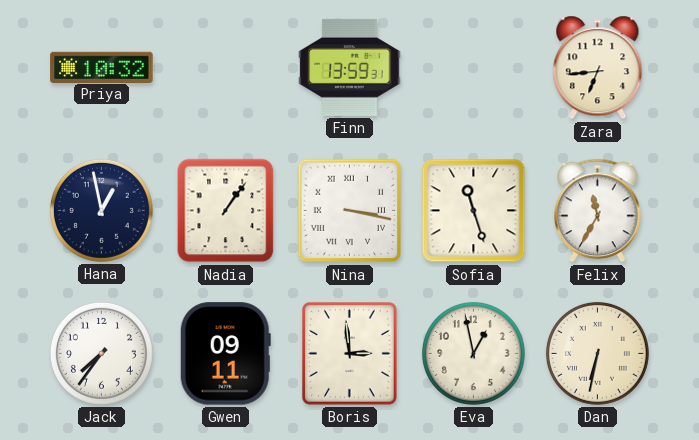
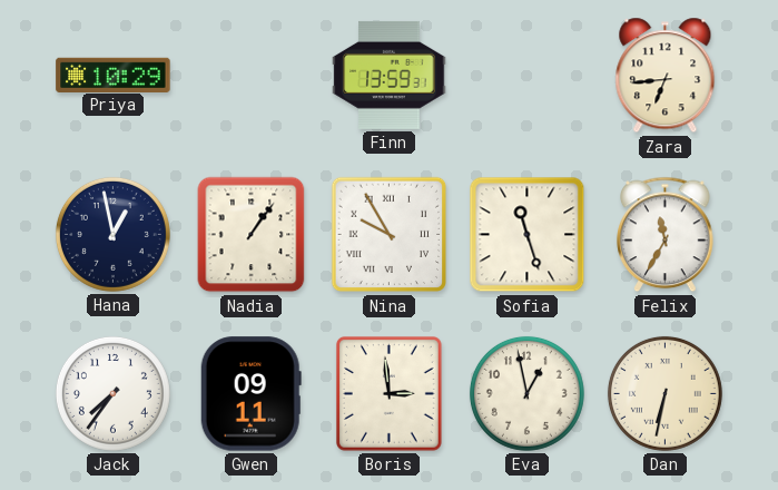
Priya: 10:32 -> 10:29 (114, 75)
Nina: 3:17 -> 9:55 (390, 235)
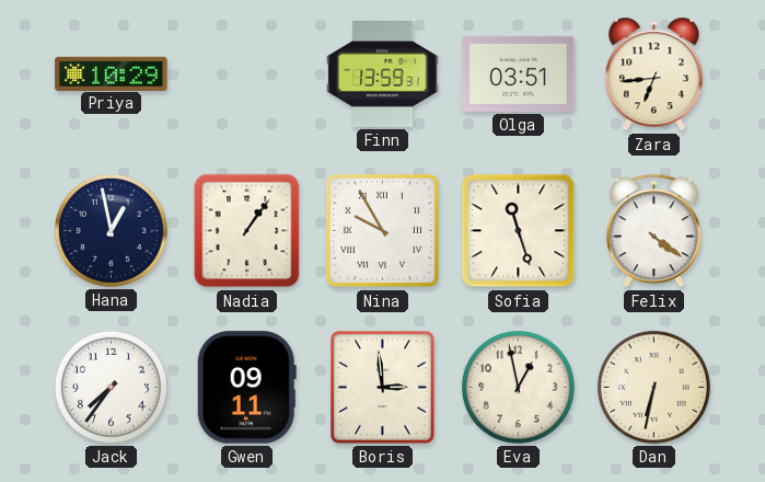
Olga: none -> 03:51 (519, 73)
Felix: 11:35 -> 4:21 (654, 231)
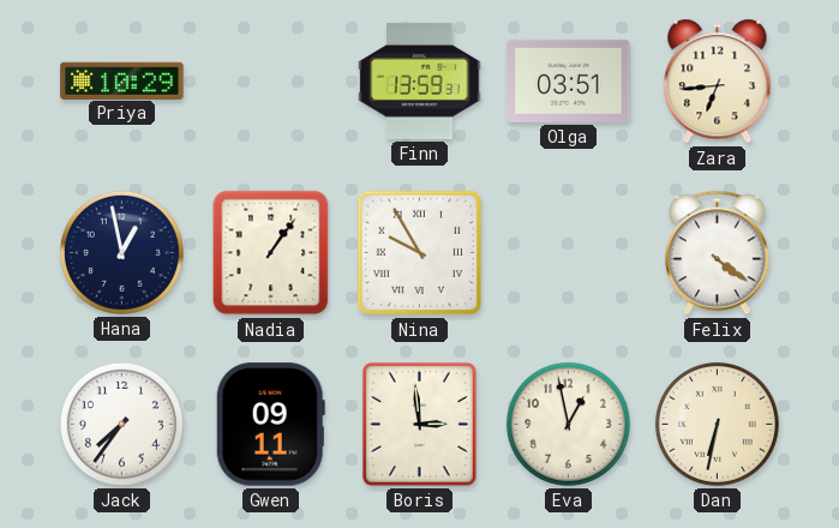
Sofia: 11:27 -> none (519, 231)
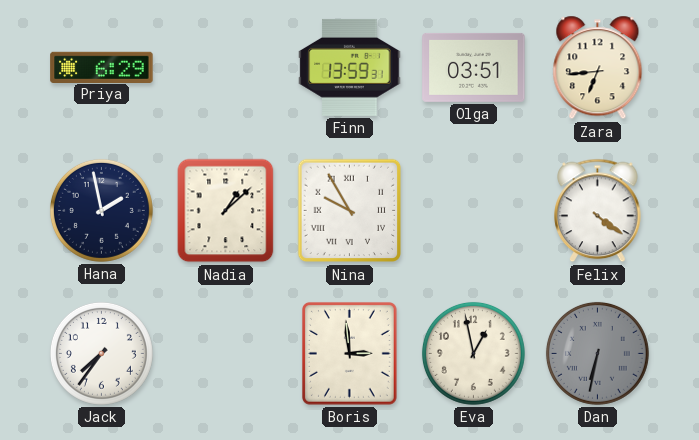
Priya: 10:29 -> 6:29 (102, 67)
Hana: 12:58 -> 1:58 (101, 210)
Nadia: 1:06 -> 1:08 (226, 211)
Gwen: 09:11 -> none (270, 425)
Dan dial: cream -> grey (597, 353)
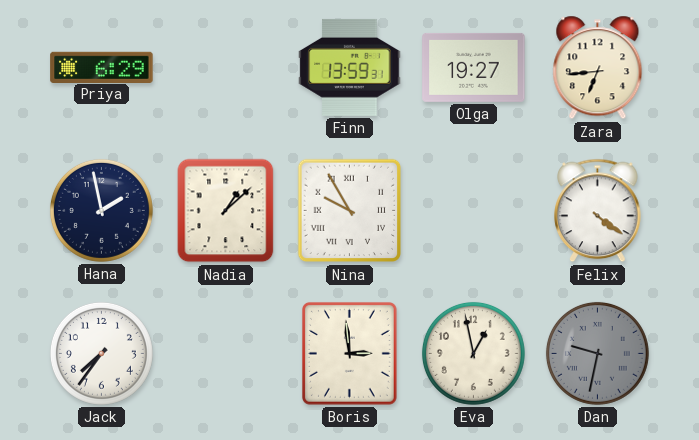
Olga: 03:51 -> 19:27 (474, 67)
Dan: 6:32 -> 9:32 (597, 353)
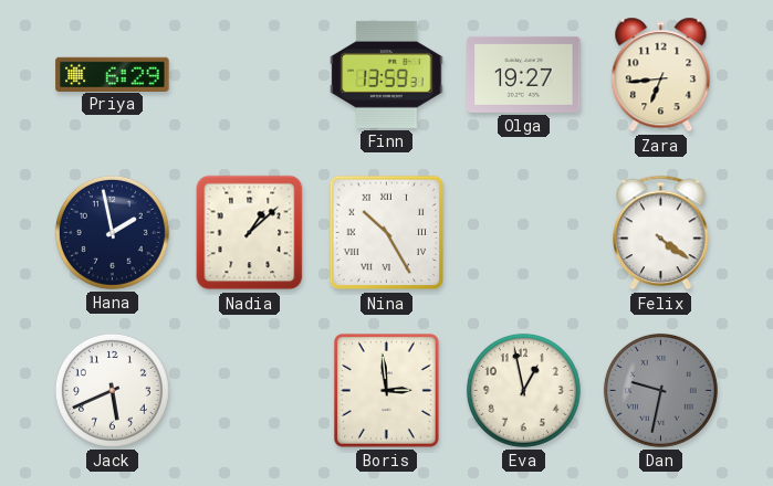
Nina: 9:55 -> 10:25 (387, 233)
Jack: 7:36 -> 5:41 (112, 390)
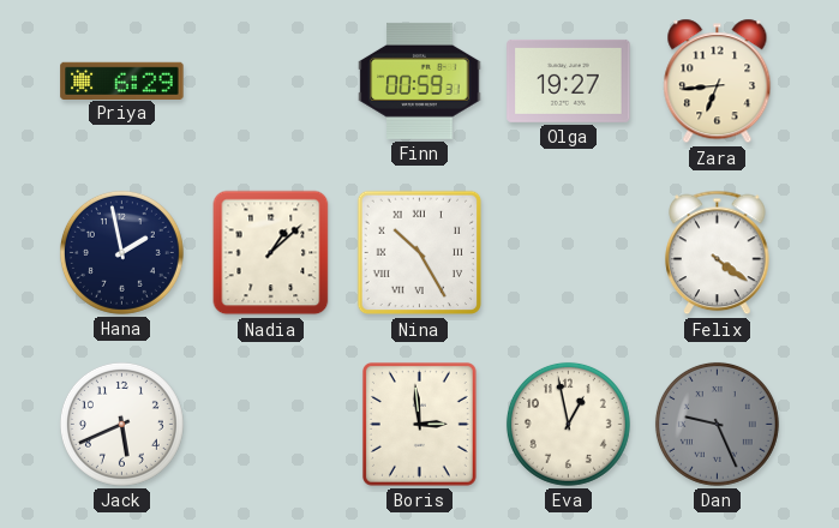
Finn: 13:59 -> 00:59 (420, 80)
Dan: 9:32 -> 9:26 (717, 424)
